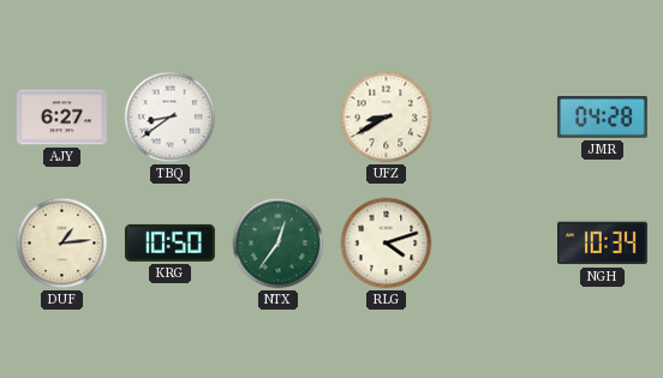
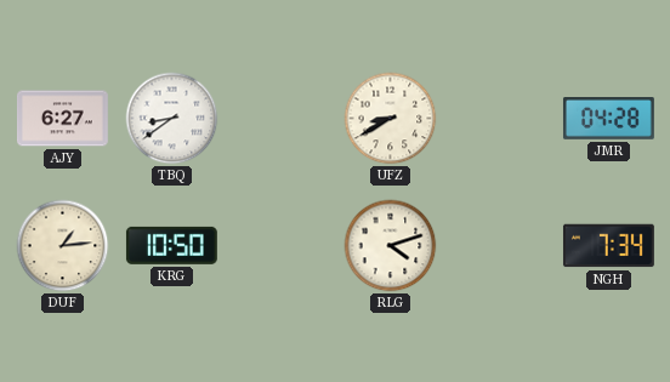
NTX: 12:36 -> none (279, 244)
NGH: 10:34 -> 7:34 (608, 246)
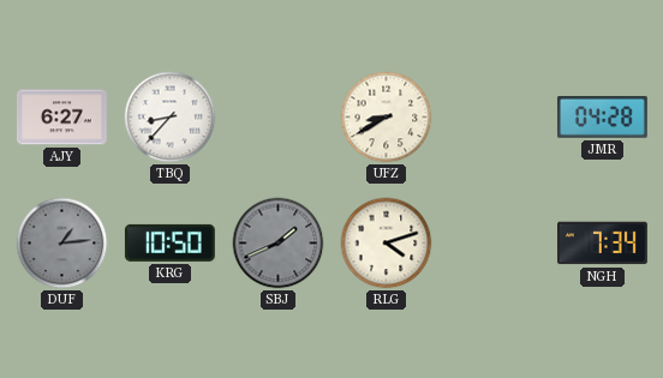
TBQ: 8:39 -> 8:37 (171, 118)
DUF dial: cream -> grey (62, 244)
SBJ: none -> 1:41 (279, 244)
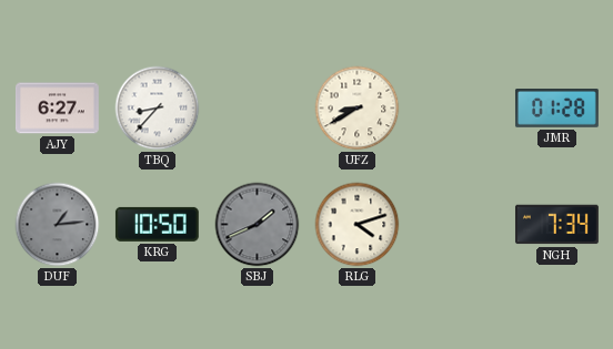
JMR: 04:28 -> 01:28 (556, 109)
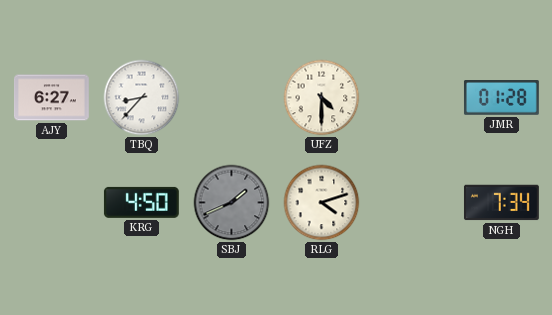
UFZ: 8:40 -> 4:30 (322, 98)
DUF: 1:14 -> none (58, 225)
KRG: 10:50 -> 4:50 (141, 202)
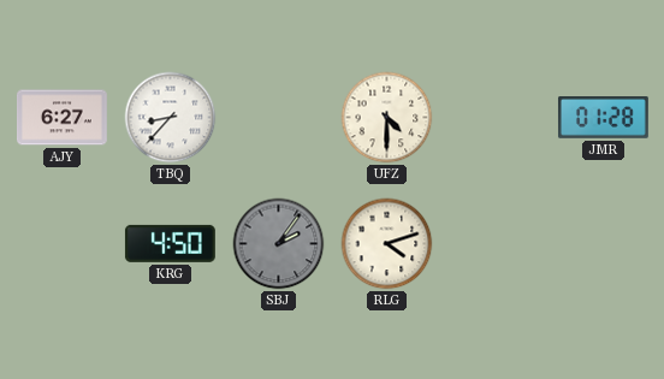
SBJ: 1:41 -> 2:06 (279, 244)
NGH: 7:34 -> none (501, 203)
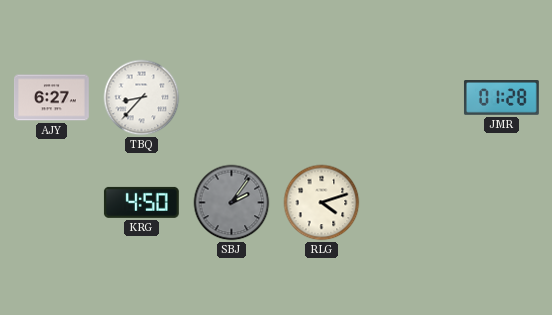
UFZ: 4:30 -> none (387, 118)
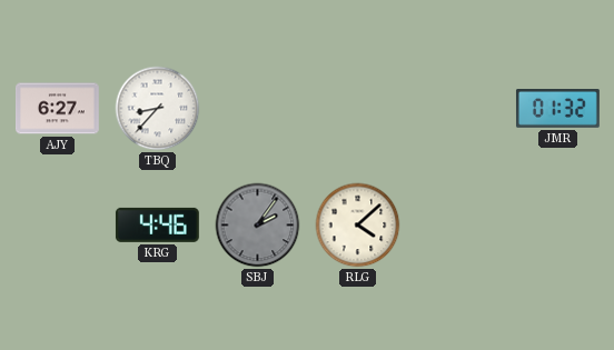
JMR: 01:28 -> 01:32 (557, 109)
KRG: 4:50 -> 4:46 (157, 224)
RLG: 4:12 -> 4:08 (358, 226)
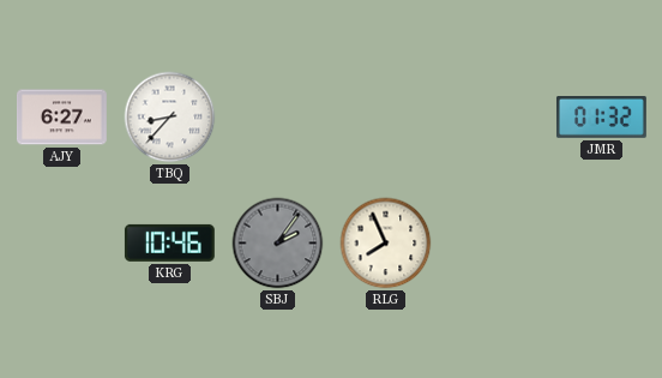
KRG: 4:46 -> 10:46 (169, 242)
RLG: 4:08 -> 7:56 (386, 244)
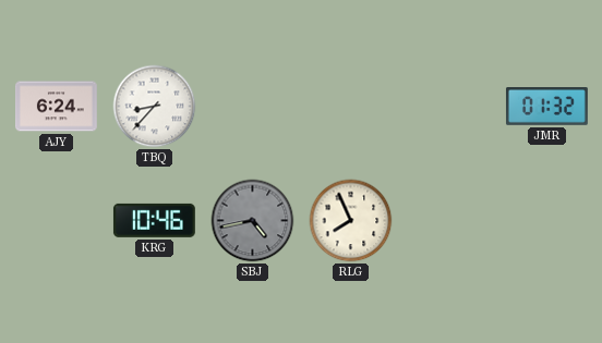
AJY: 6:27 -> 6:24 (57, 107)
SBJ: 2:06 -> 4:43 (253, 221)
